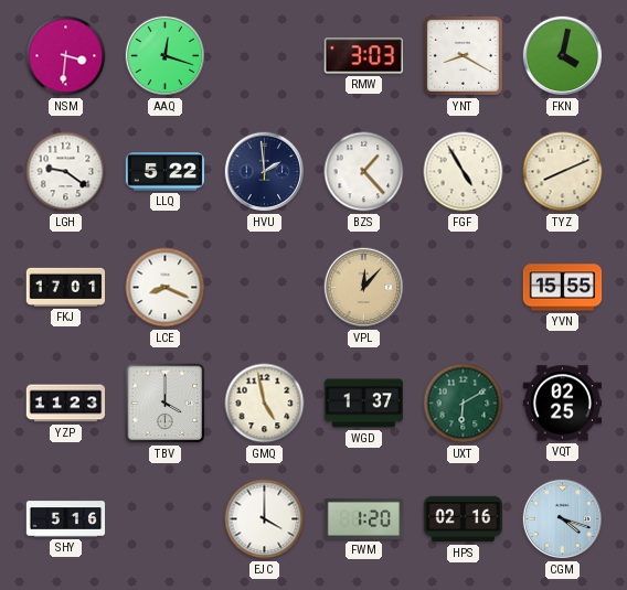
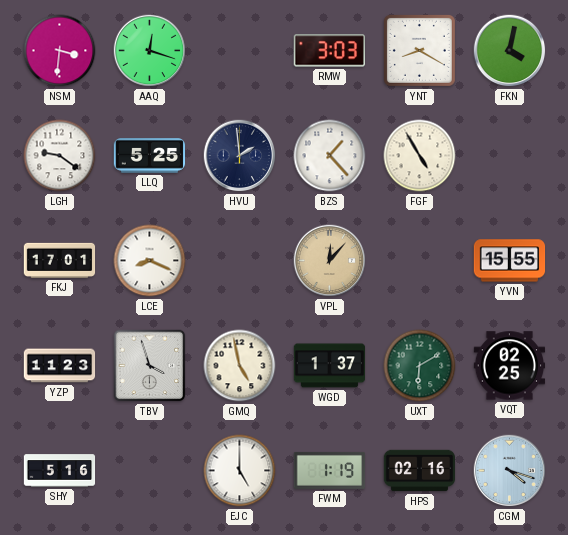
LLQ: 5:22 -> 5:25 (150, 156)
TYZ: 8:11 -> none (563, 172)
TBV: 4:00 -> 3:57 (150, 366)
EJC: 4:00 -> 5:00 (240, 471)
FWM: 1:20 -> 1:19 (330, 470)
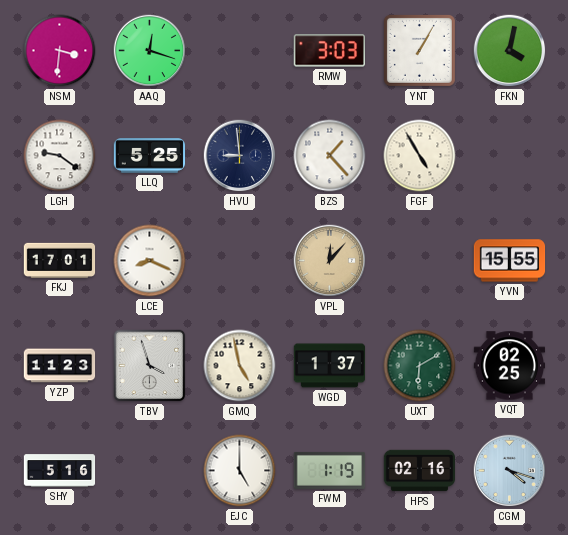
YNT: 8:20 -> 1:05 (419, 50)
HVU: 1:59 -> 8:59 (240, 156)
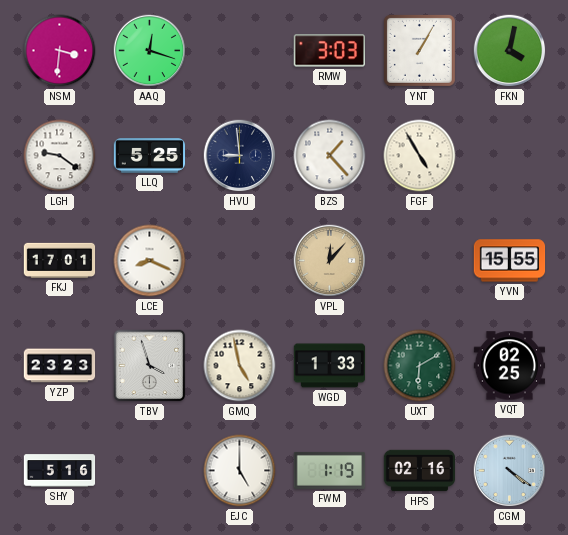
YZP: 11:23 -> 23:23 (60, 366)
WGD: 1:37 -> 1:33 (330, 366)
CGM: 4:18 -> 4:21 (510, 471)
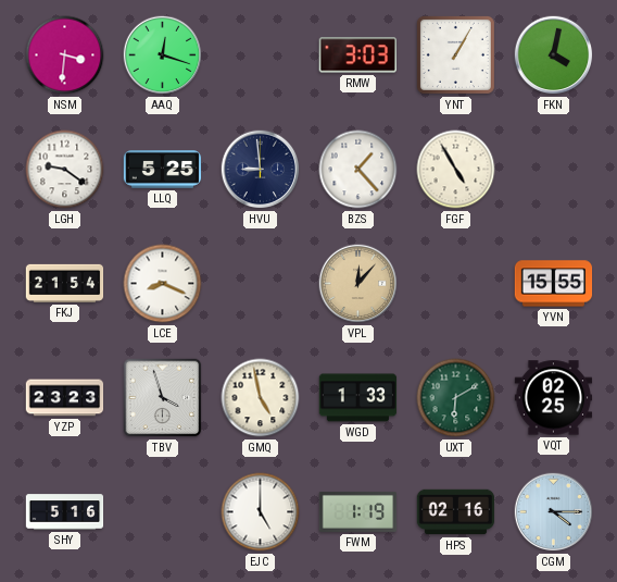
FKJ: 17:01 -> 21:54 (65, 283)
CGM: 4:21 -> 4:15 (554, 512)
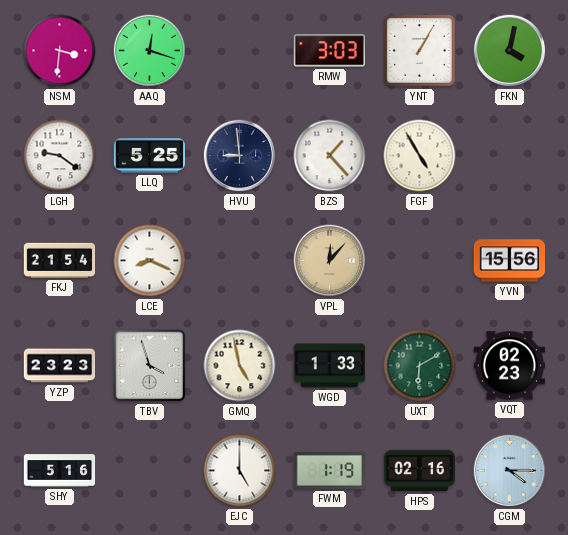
YVN: 15:55 -> 15:56 (510, 261)
VQT: 02:25 -> 02:23 (510, 366)
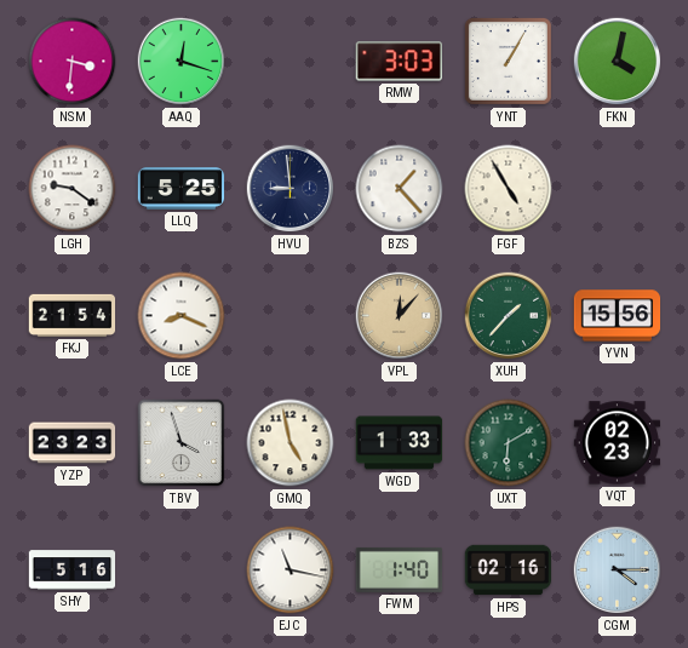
XUH: none -> 1:37 (509, 316)
EJC: 5:00 -> 11:17 (291, 570)
FWM: 1:19 -> 1:40 (400, 569)
